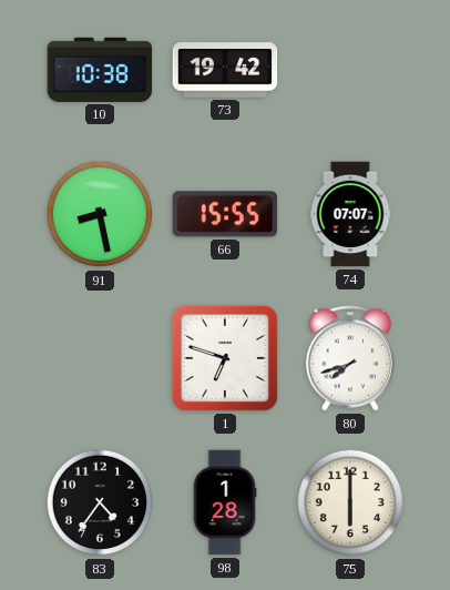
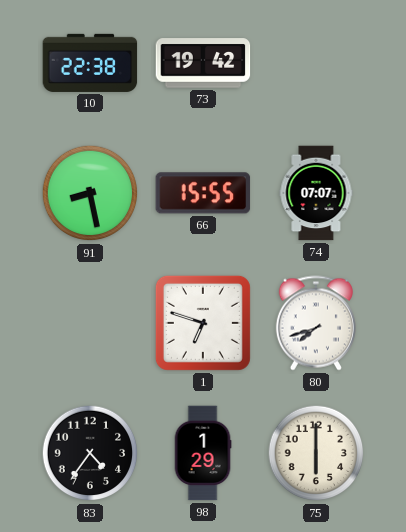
10: 10:38 -> 22:38 (90, 63)
98: 1:28 -> 1:29 (203, 453)
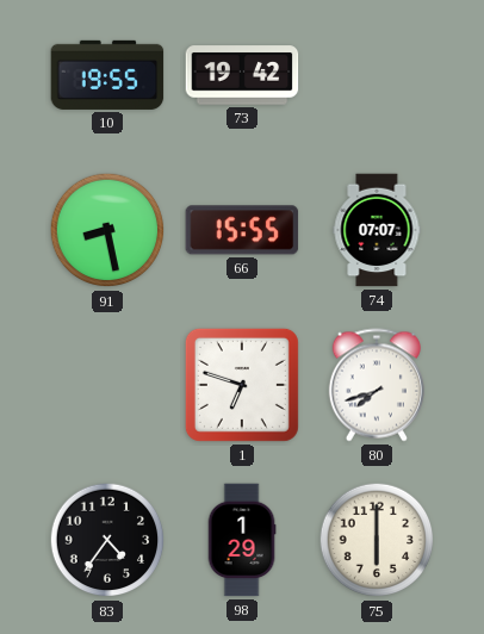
10: 22:38 -> 19:55 (107, 75)
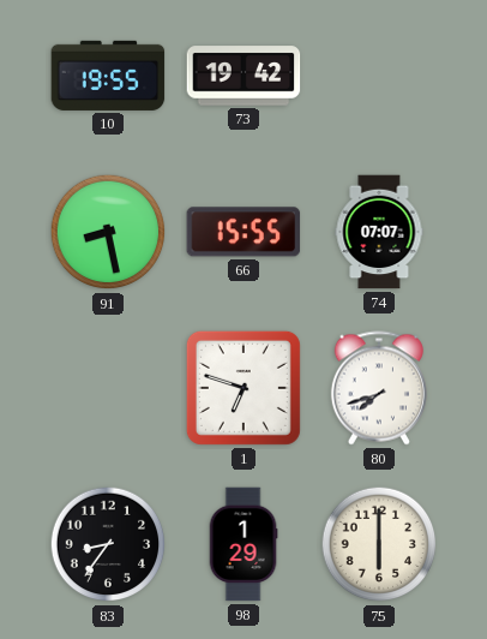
83: 4:36 -> 8:36 (108, 544)
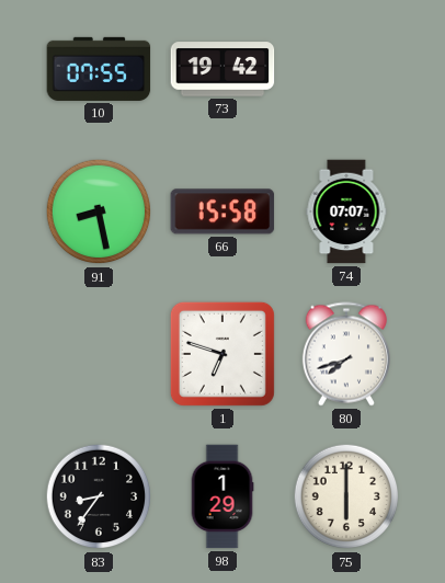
10: 19:55 -> 07:55 (99, 69)
66: 15:55 -> 15:58 (222, 212)
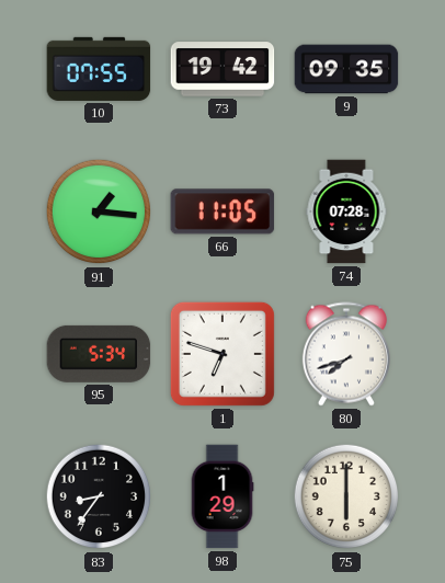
9: none -> 09:35 (346, 69)
91: 8:28 -> 1:16 (99, 212)
66: 15:58 -> 11:05 (222, 212)
74: 07:07 -> 07:28 (346, 212)
95: none -> 5:34 (99, 354)
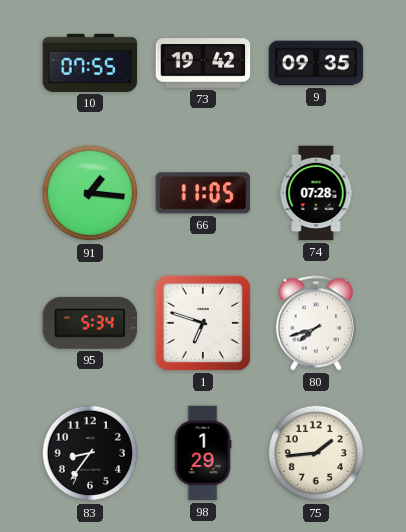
75: 6:00 -> 1:44 (316, 453)
